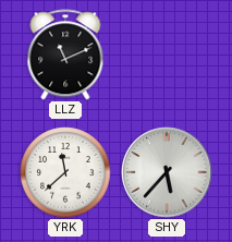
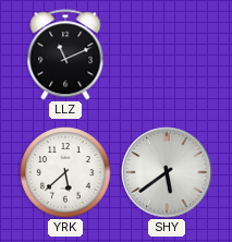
YRK: 11:38 -> 5:38 (65, 172)
SHY: 5:37 -> 5:39 (167, 172)
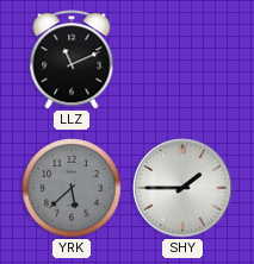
YRK dial: white -> grey (72, 188)
SHY: 5:39 -> 1:45 (182, 188)
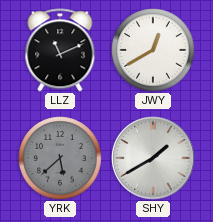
JWY: none -> 12:40 (153, 50)
SHY: 1:45 -> 1:40 (153, 158)
